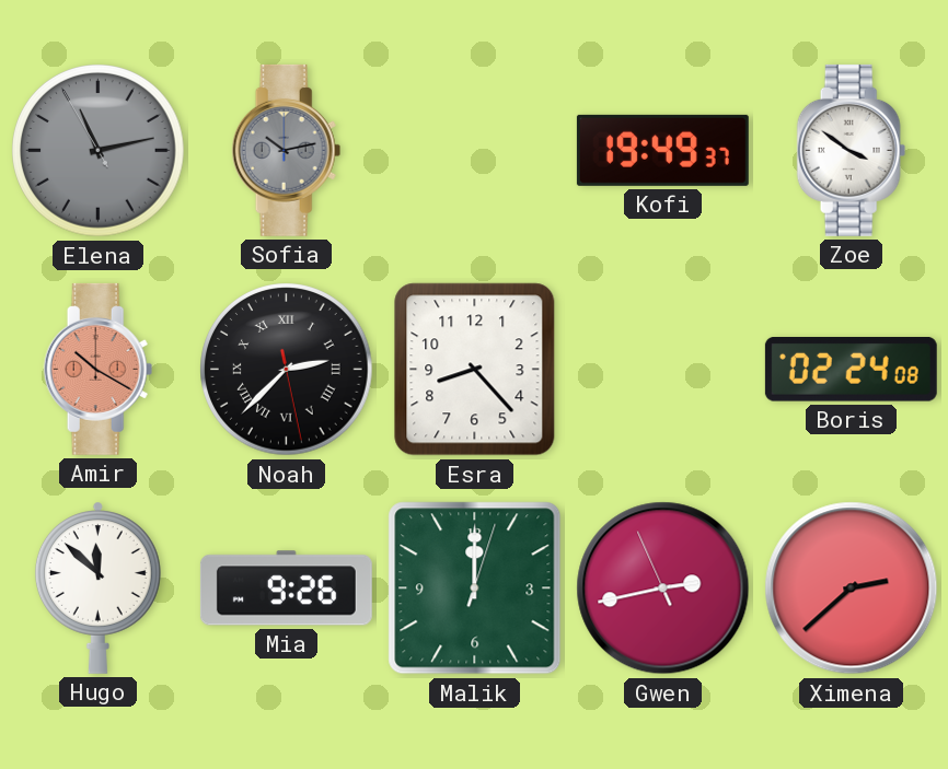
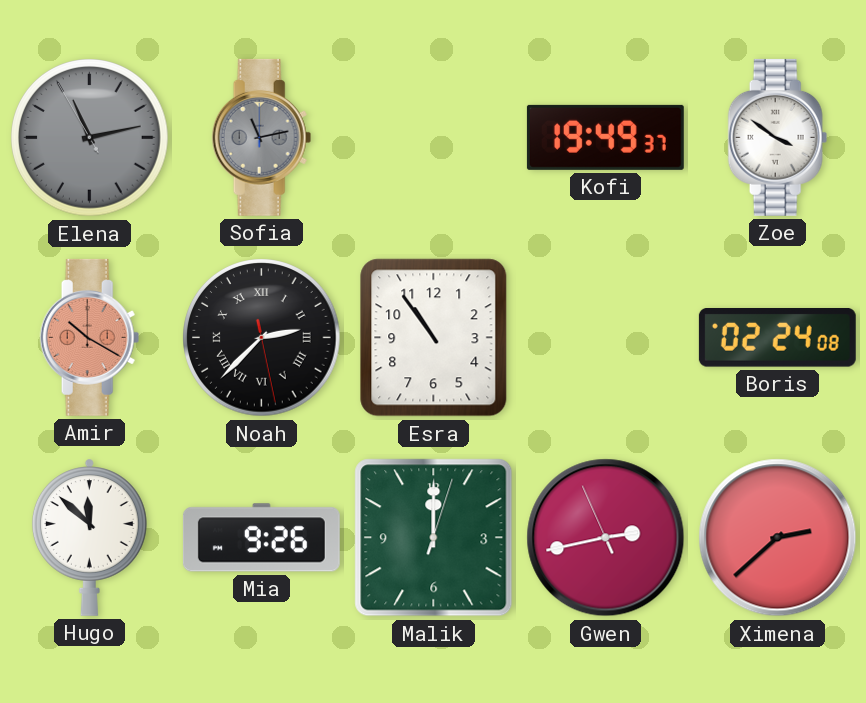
Sofia: 10:13 -> 11:13 (262, 137)
Esra: 8:23 -> 10:54 (434, 338)
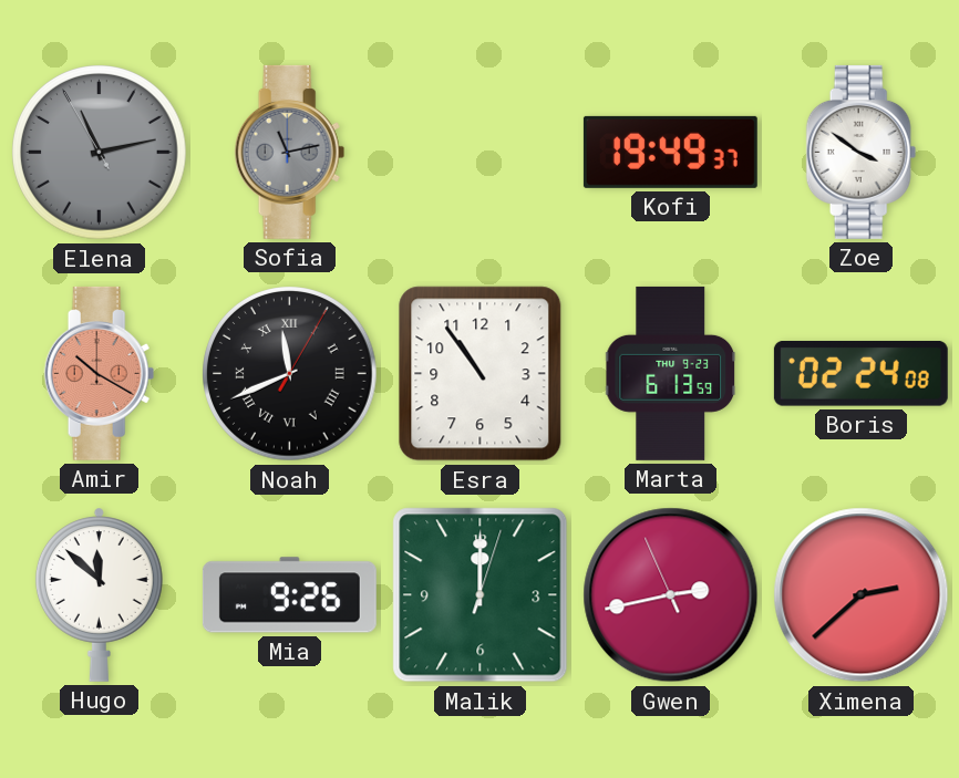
Noah: 2:37 -> 11:41 (290, 374)
Marta: none -> 6:13 (671, 373)
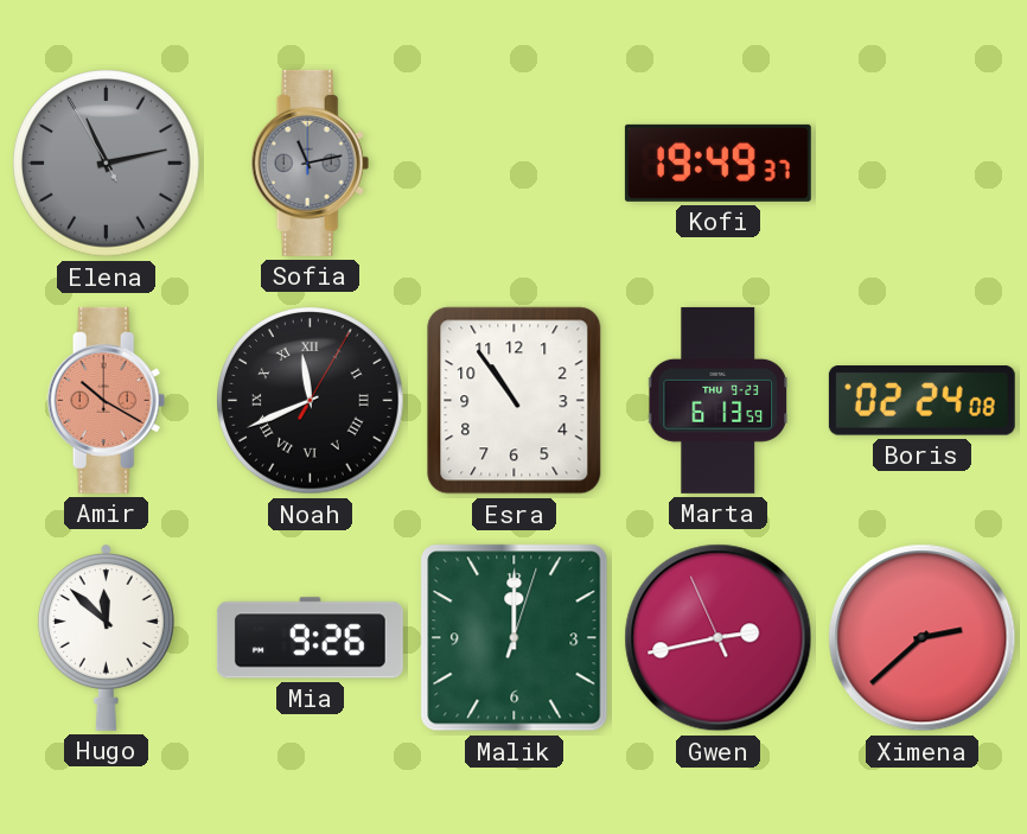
Zoe: 3:51 -> none (862, 152)
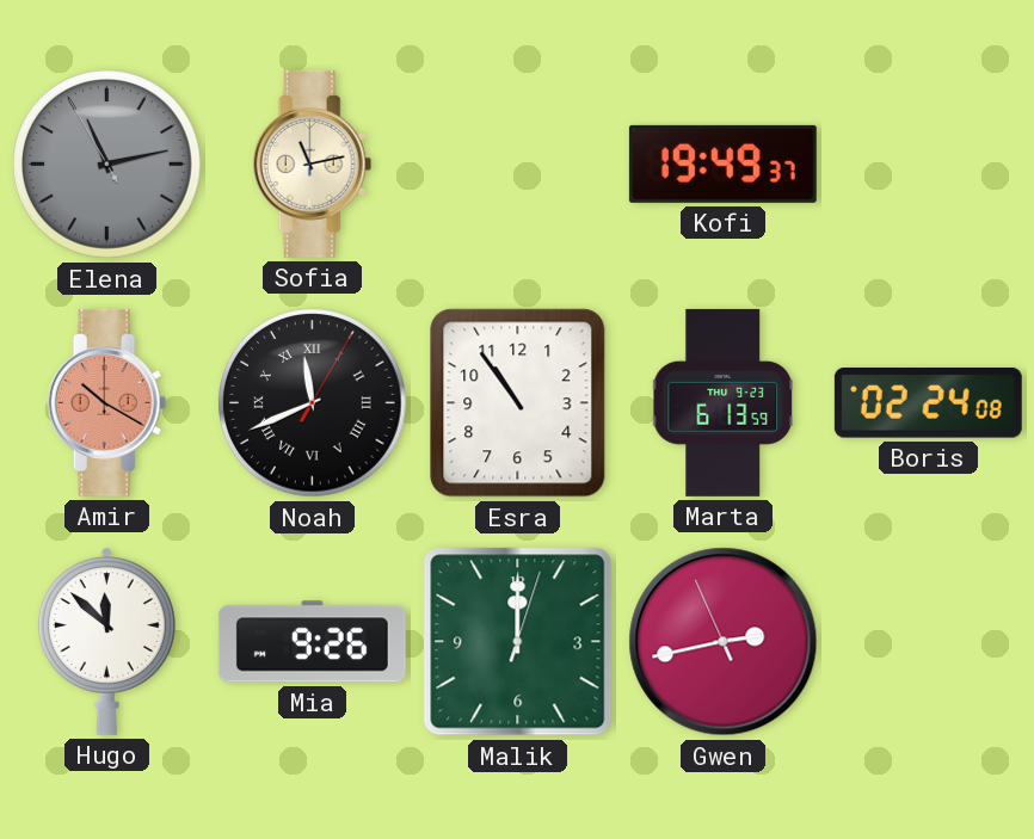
Sofia dial: grey -> cream (313, 164)
Ximena: 2:38 -> none (923, 638)
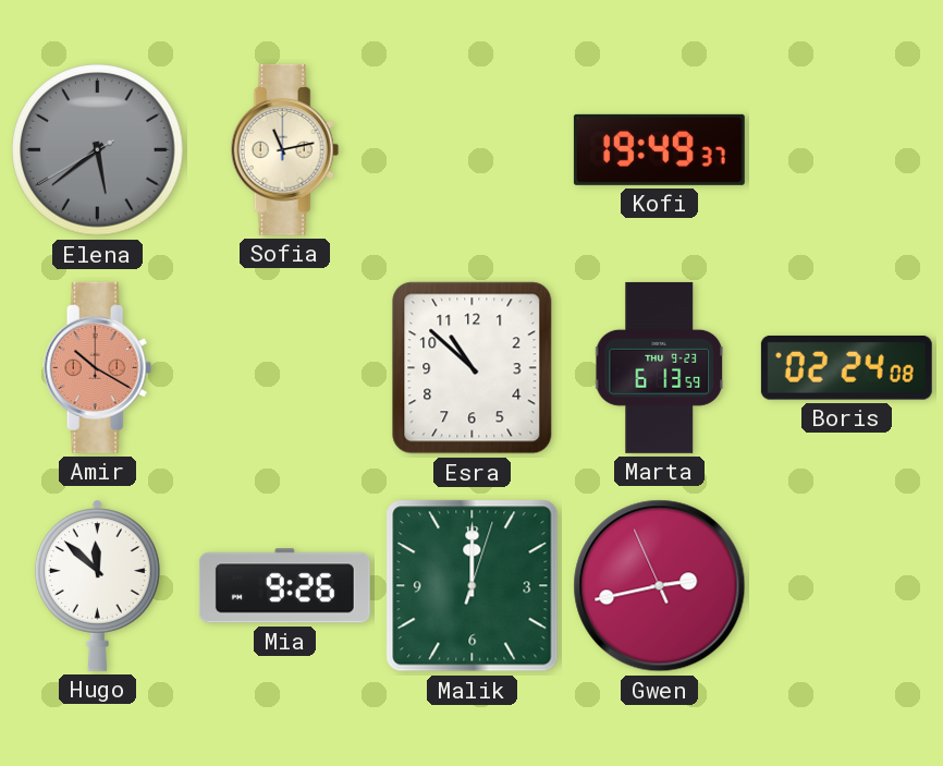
Elena: 11:12 -> 5:38 (98, 150)
Noah: 11:41 -> none (313, 403)
Esra: 10:54 -> 10:52 (473, 368)
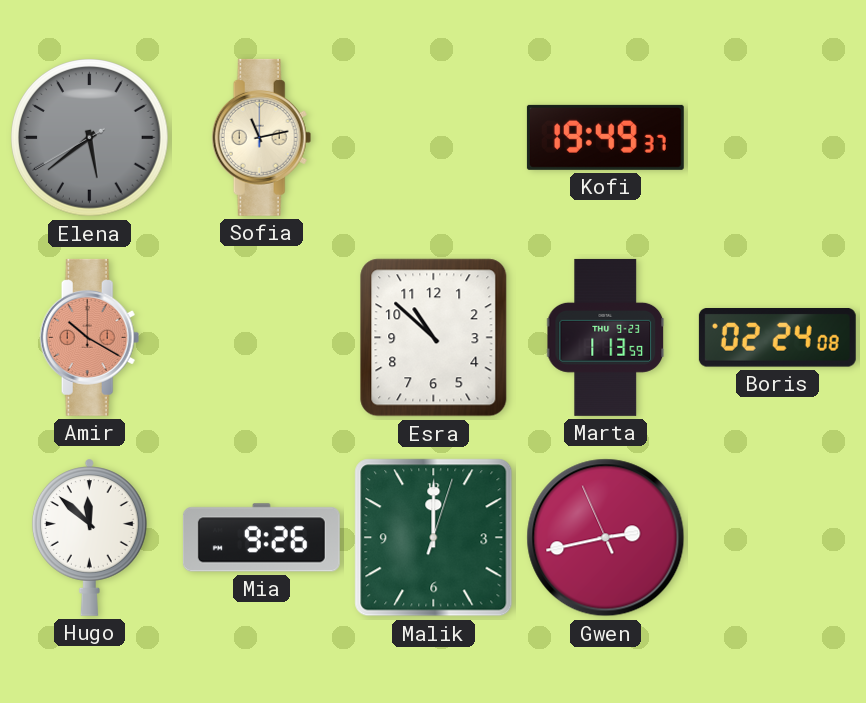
Marta: 6:13 -> 1:13 (606, 337)
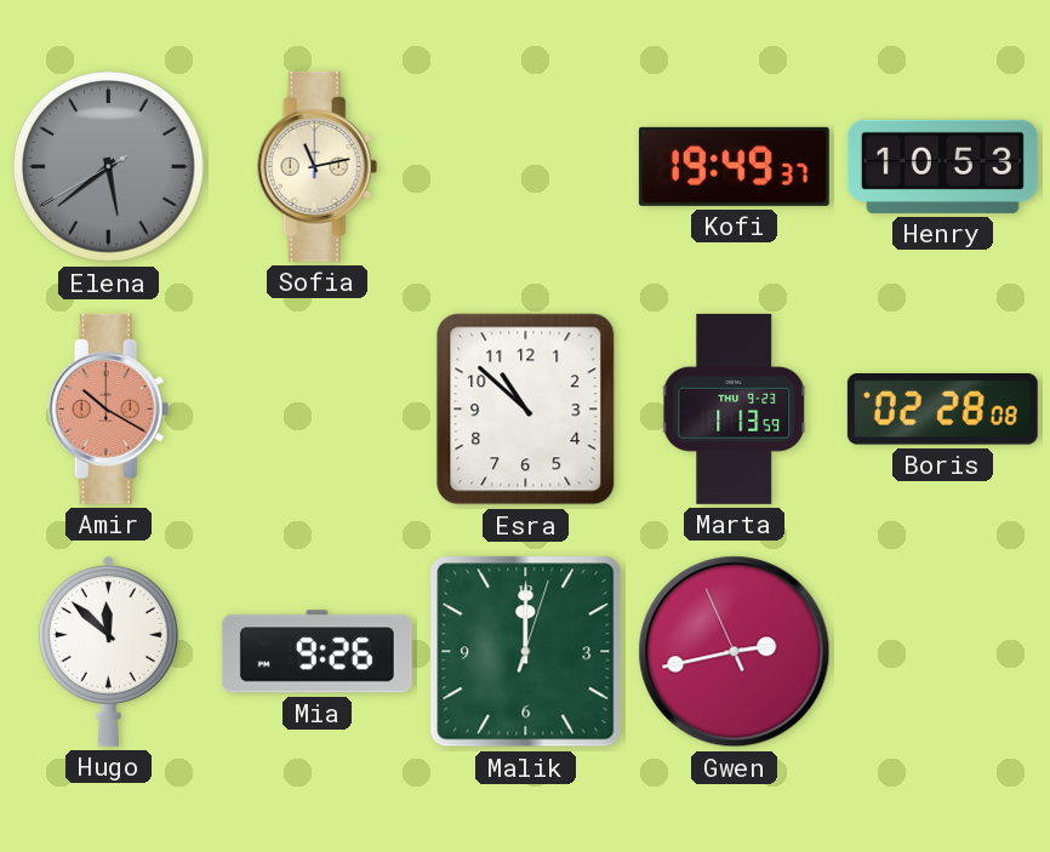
Henry: none -> 10:53 (942, 166)
Boris: 02:24 -> 02:28 (942, 410)
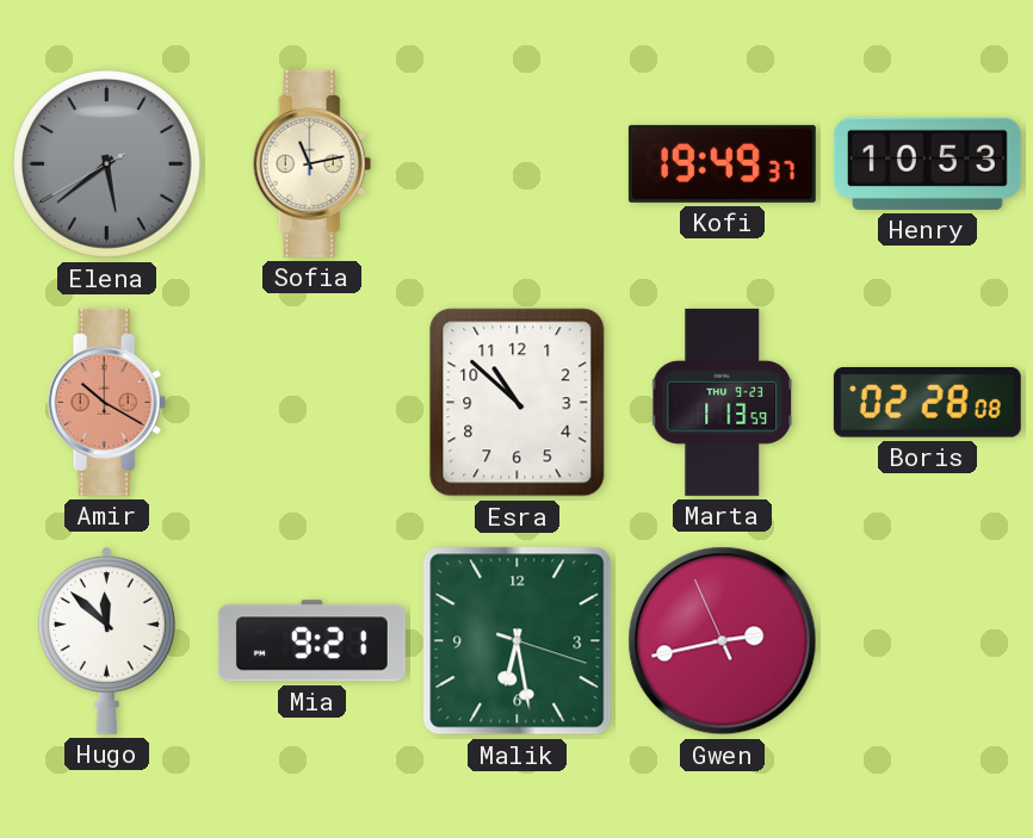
Mia: 9:26 -> 9:21 (311, 641)
Malik: 12:00 -> 6:28 (518, 641)
